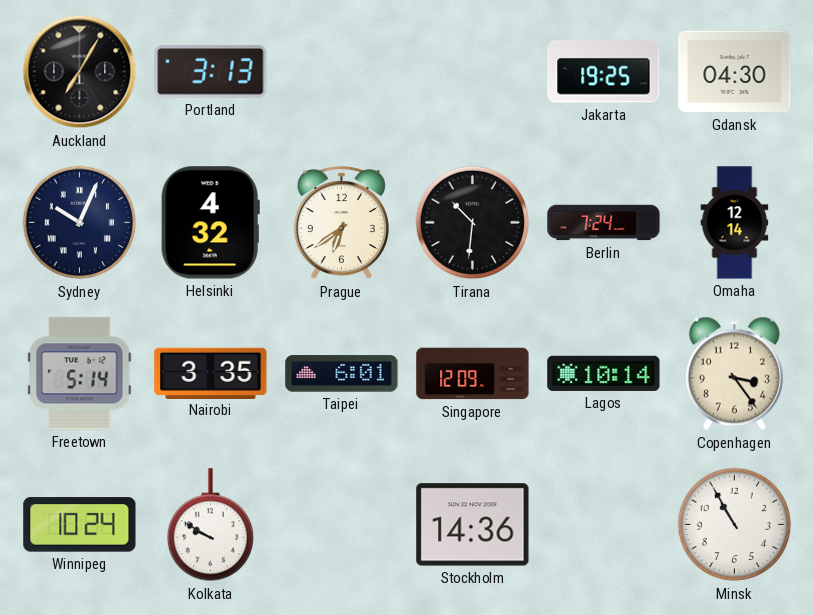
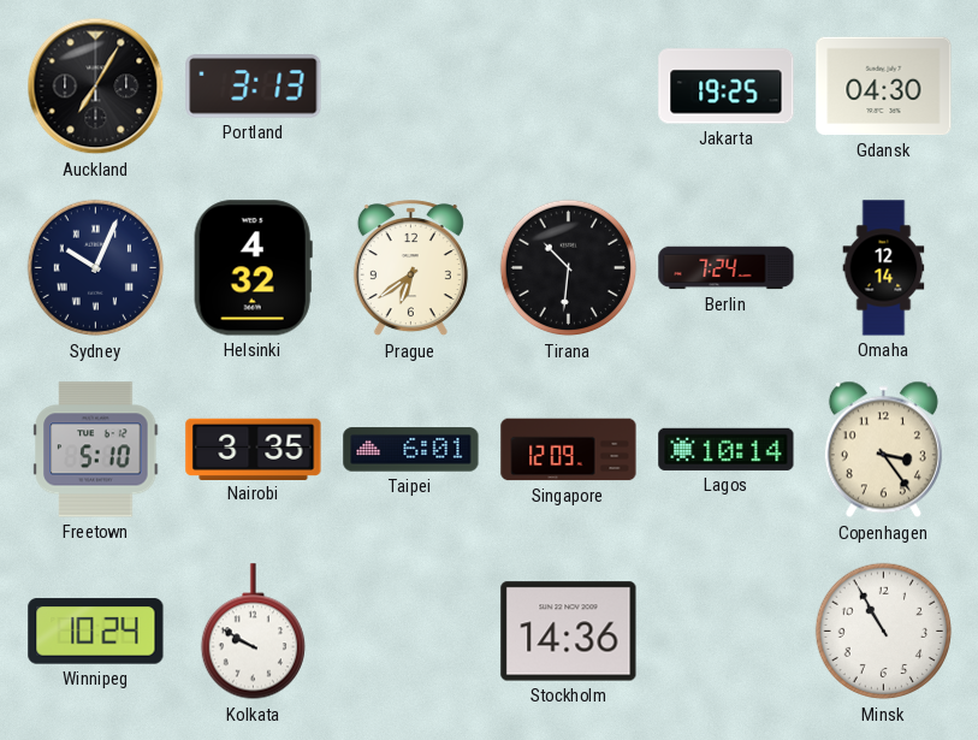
Freetown: 5:14 -> 5:10 (96, 450)
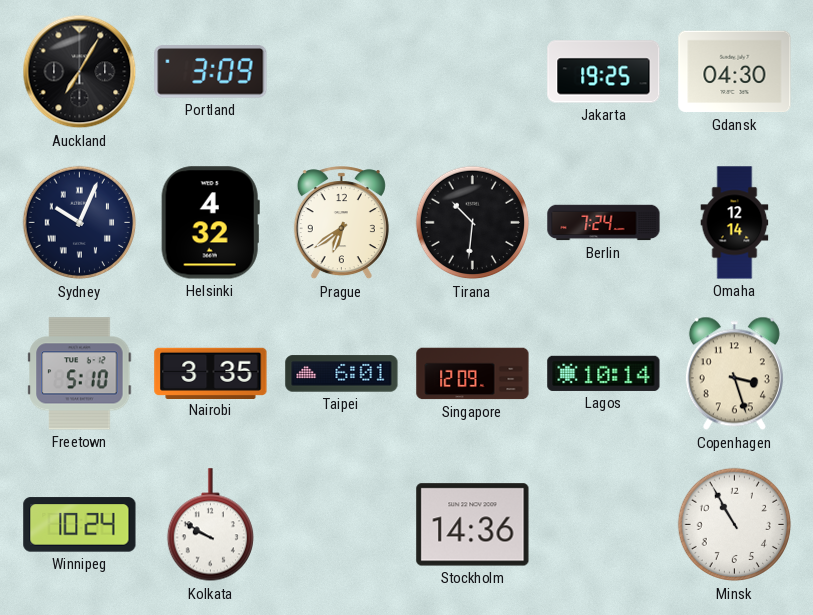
Portland: 3:13 -> 3:09 (211, 72)
Copenhagen: 3:24 -> 3:27 (734, 374)
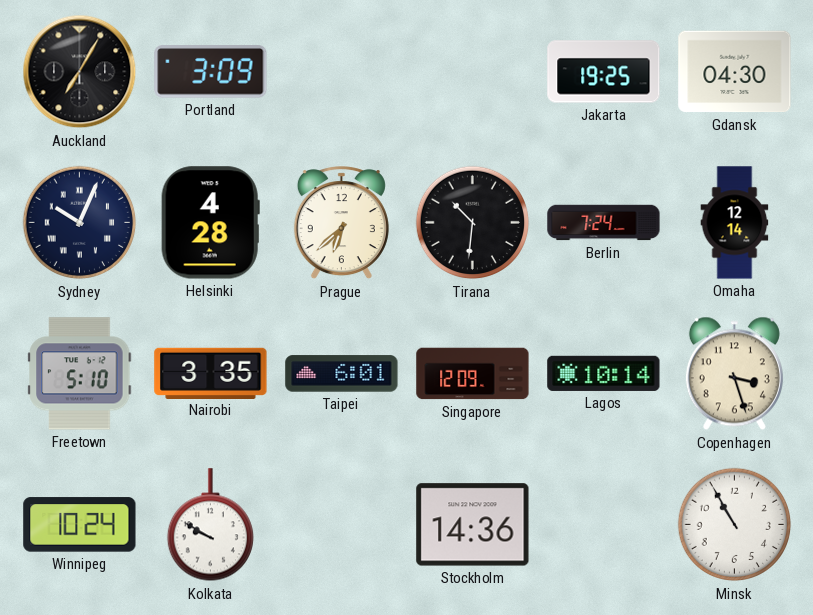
Helsinki: 4:32 -> 4:28 (210, 223)
Prague: 6:39 -> 6:38 (341, 223)
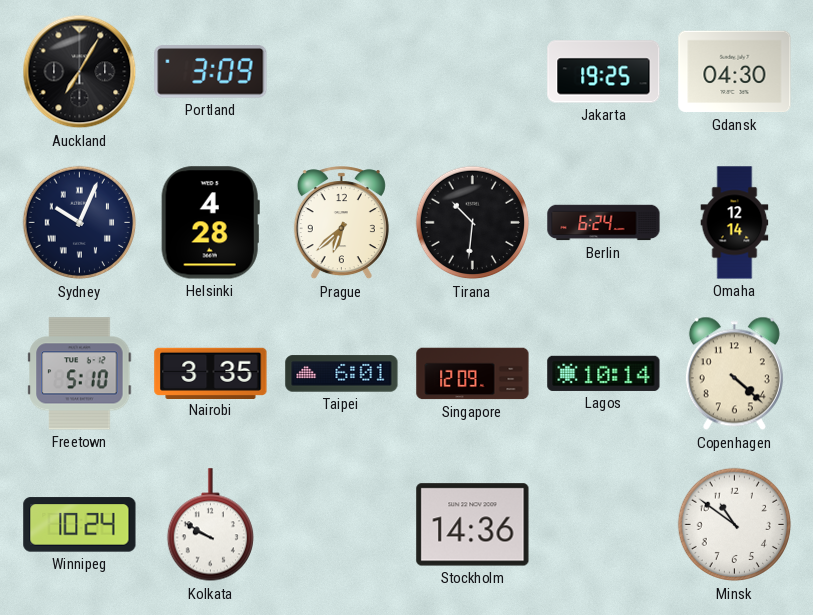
Berlin: 7:24 -> 6:24 (604, 223)
Copenhagen: 3:27 -> 4:22 (734, 374)
Minsk: 10:55 -> 10:51 (735, 525)
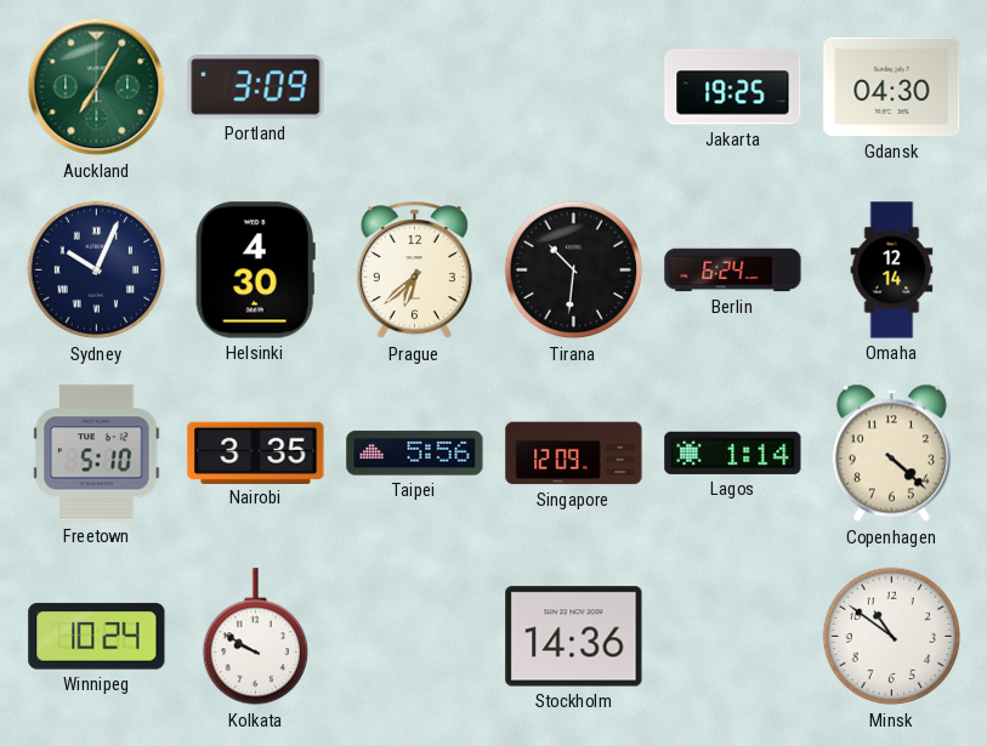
Auckland dial: black -> green (97, 87)
Helsinki: 4:28 -> 4:30 (255, 271)
Taipei: 6:01 -> 5:56 (415, 454)
Lagos: 10:14 -> 1:14 (733, 452)
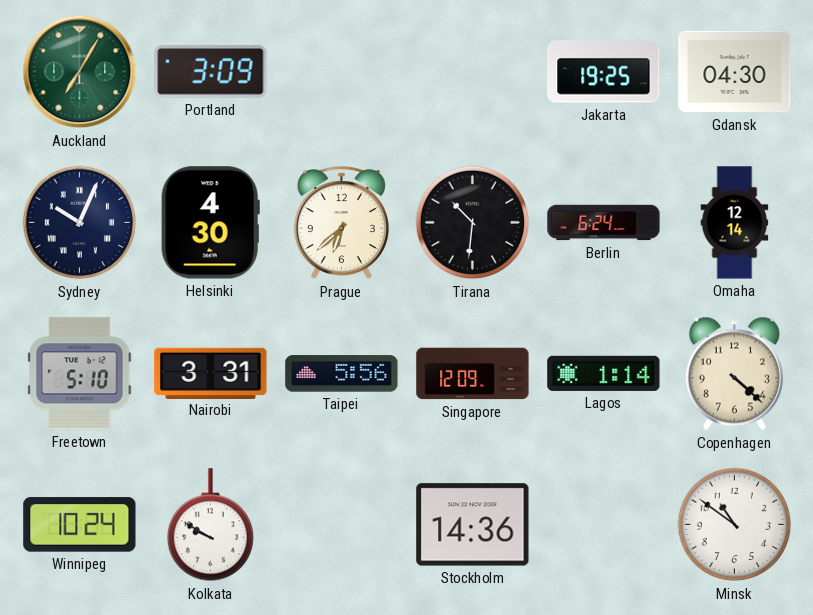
Nairobi: 3:35 -> 3:31 (211, 373)
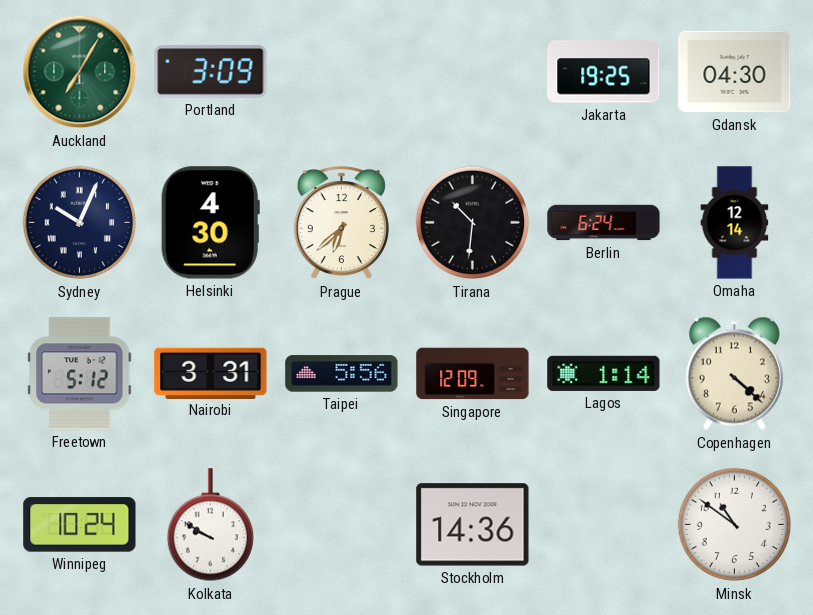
Freetown: 5:10 -> 5:12 (80, 374)
